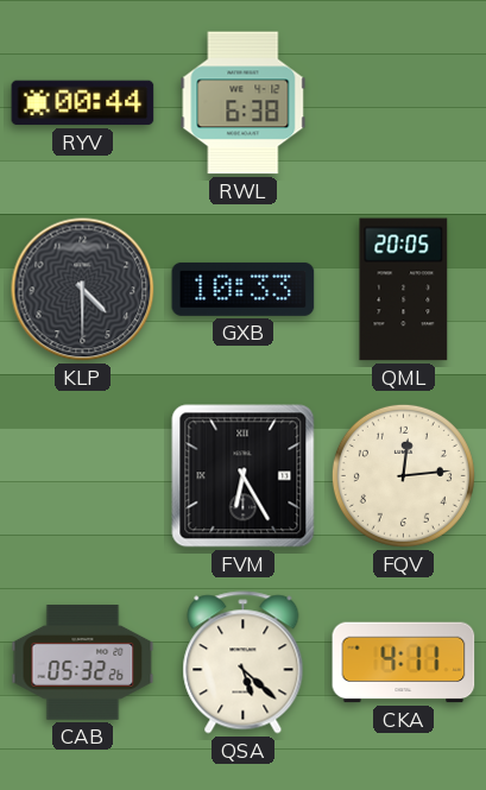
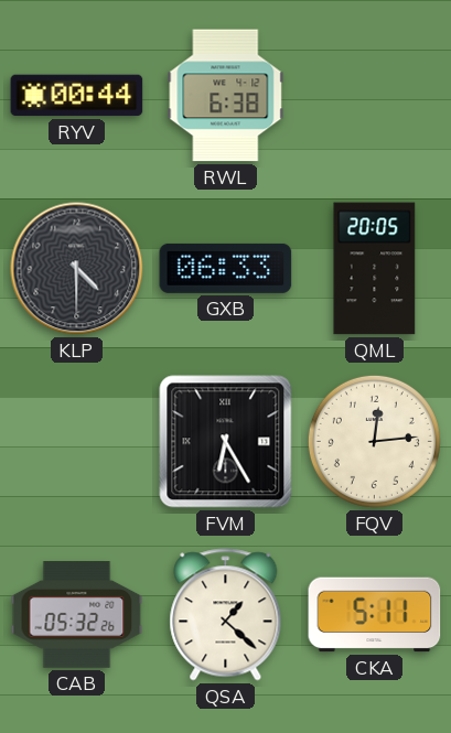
GXB: 10:33 -> 06:33 (226, 268)
QSA: 5:22 -> 1:22 (226, 615)
CKA: 4:11 -> 5:11 (375, 615)
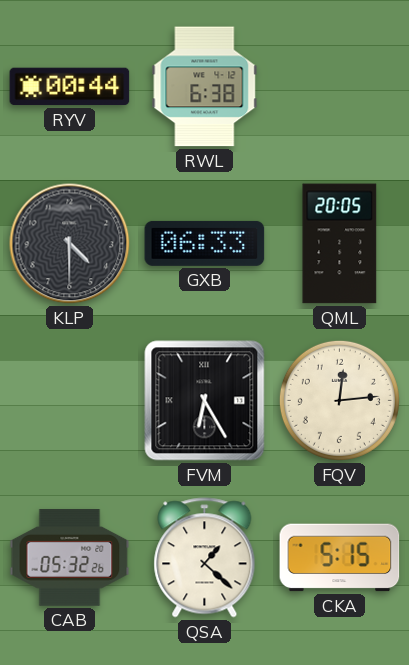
CKA: 5:11 -> 5:15 (340, 558)
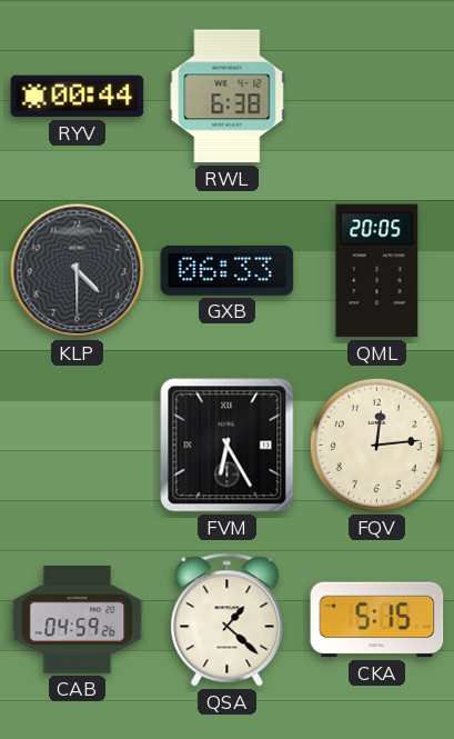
CAB: 05:32 -> 04:59 (78, 620)
